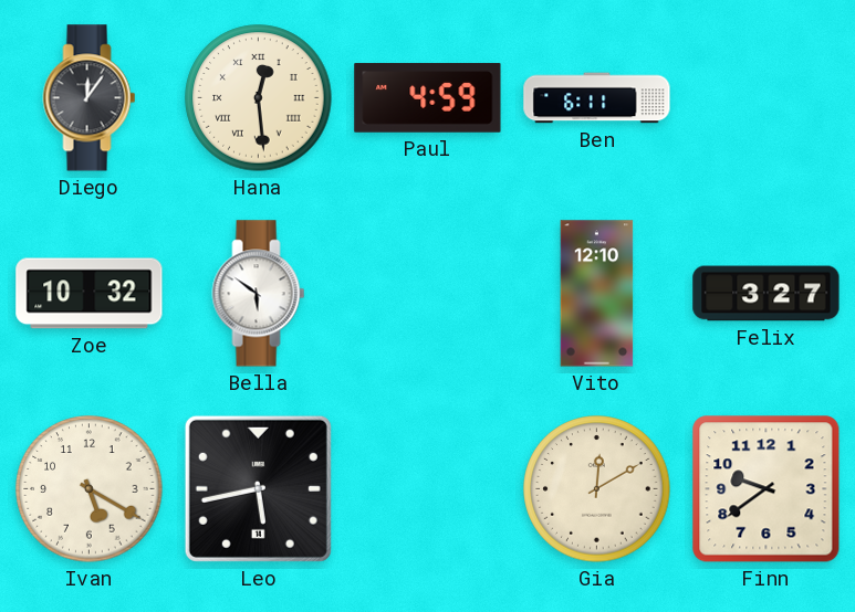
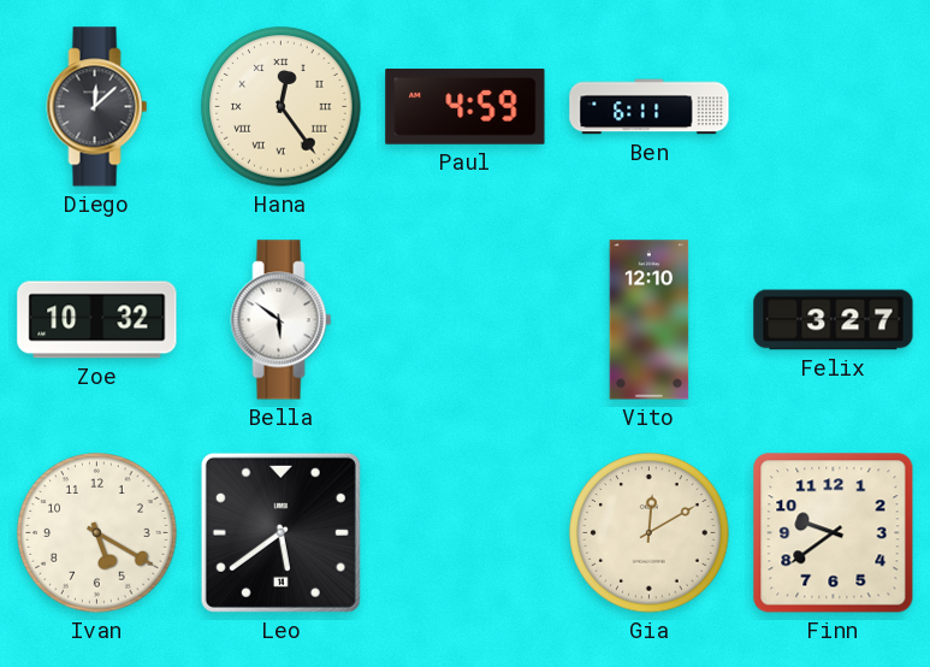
Diego: 12:06 -> 12:08 (97, 107)
Hana: 12:29 -> 12:24 (282, 107)
Leo: 5:43 -> 5:39 (280, 532)
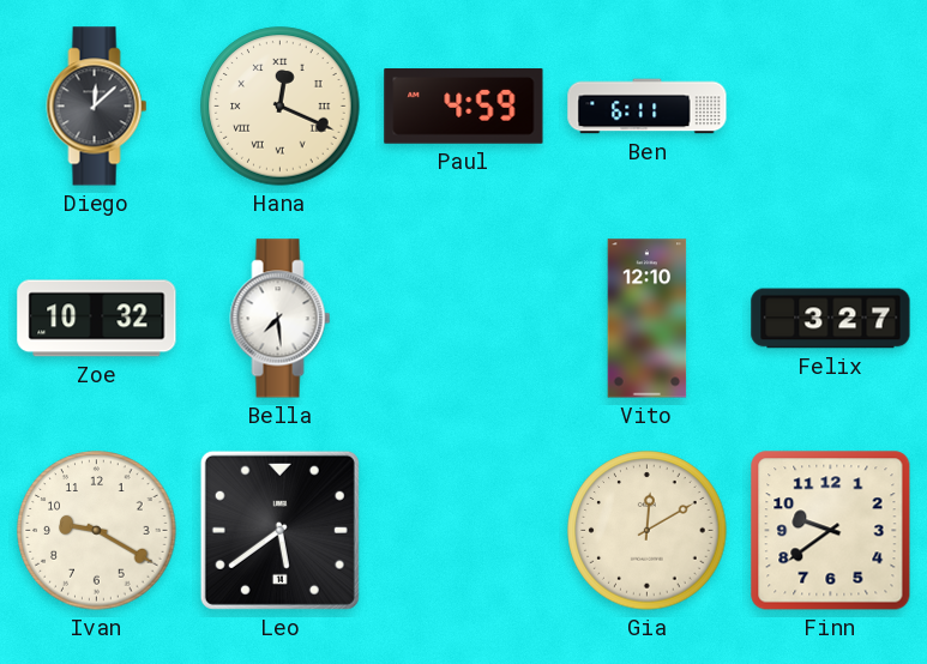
Hana: 12:24 -> 12:19 (281, 107)
Bella: 5:51 -> 7:29 (281, 319)
Ivan: 5:20 -> 9:20 (97, 531)
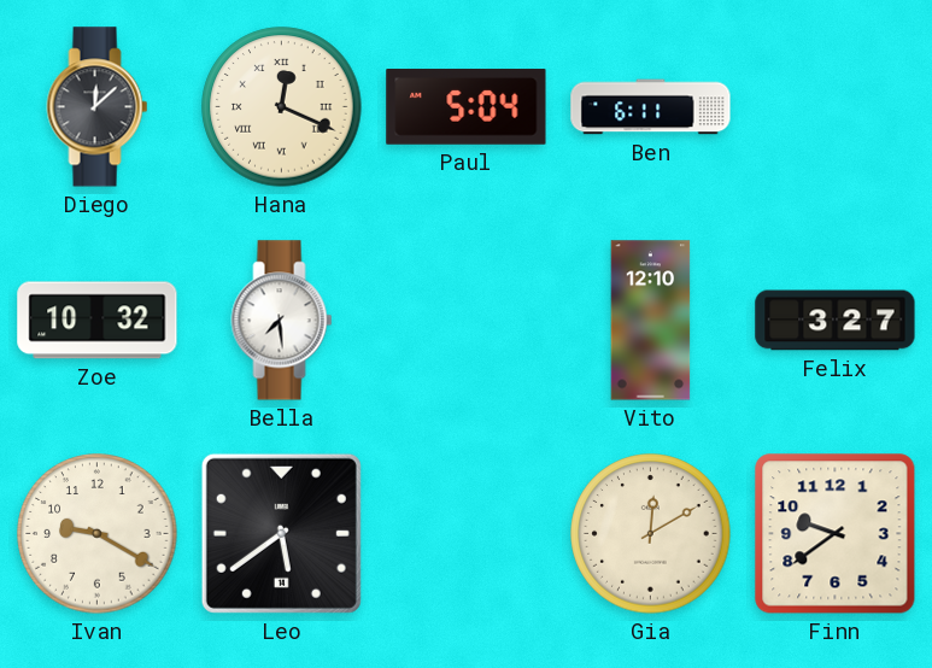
Paul: 4:59 -> 5:04 (467, 107)
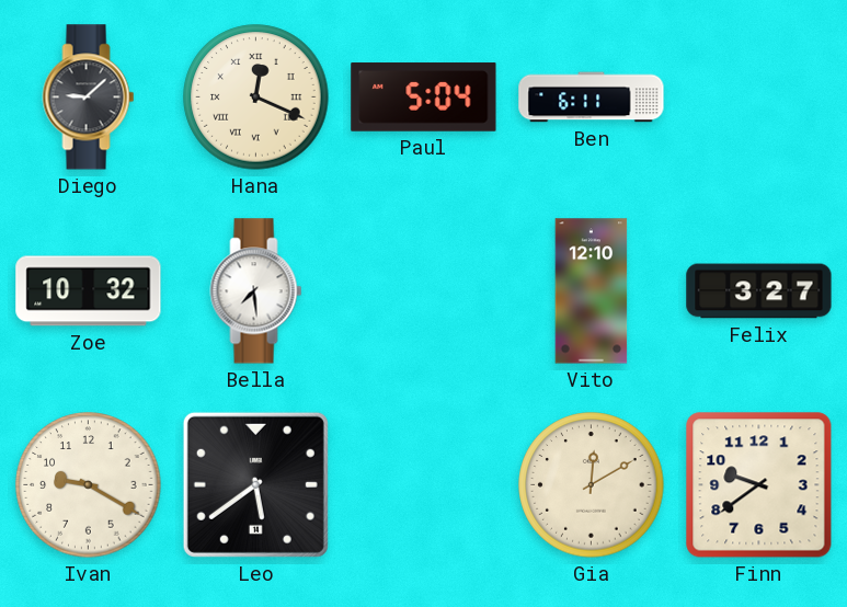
Diego: 12:08 -> 9:08 (89, 98)
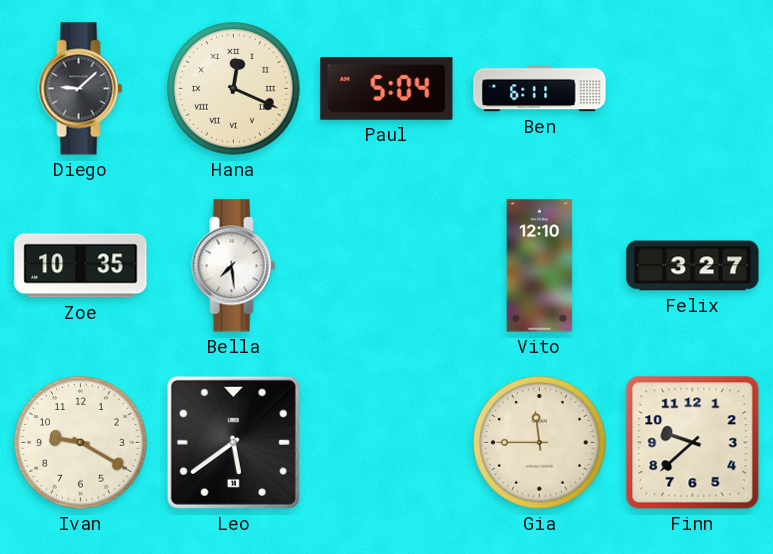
Zoe: 10:32 -> 10:35 (81, 266)
Gia: 12:10 -> 11:45 (540, 443)
Finn: 9:39 -> 9:38 (693, 443)
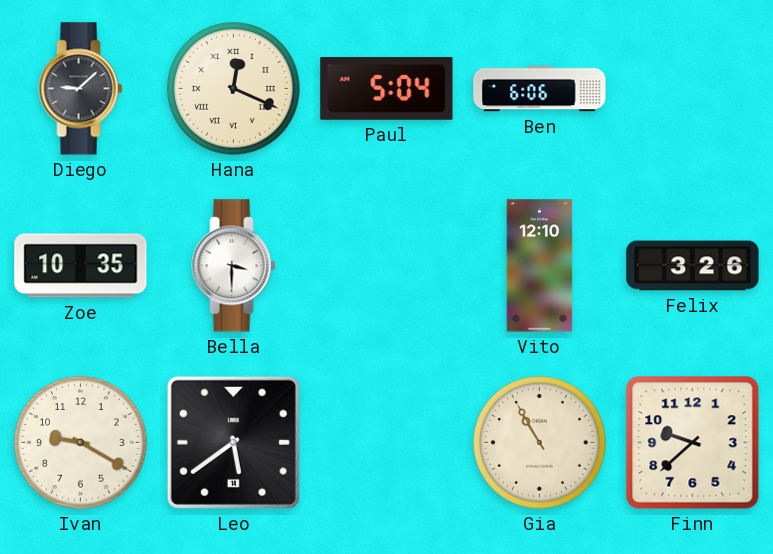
Ben: 6:11 -> 6:06 (540, 89)
Bella: 7:29 -> 3:30 (234, 266)
Felix: 3:27 -> 3:26 (693, 266)
Gia: 11:45 -> 10:55 (540, 443)
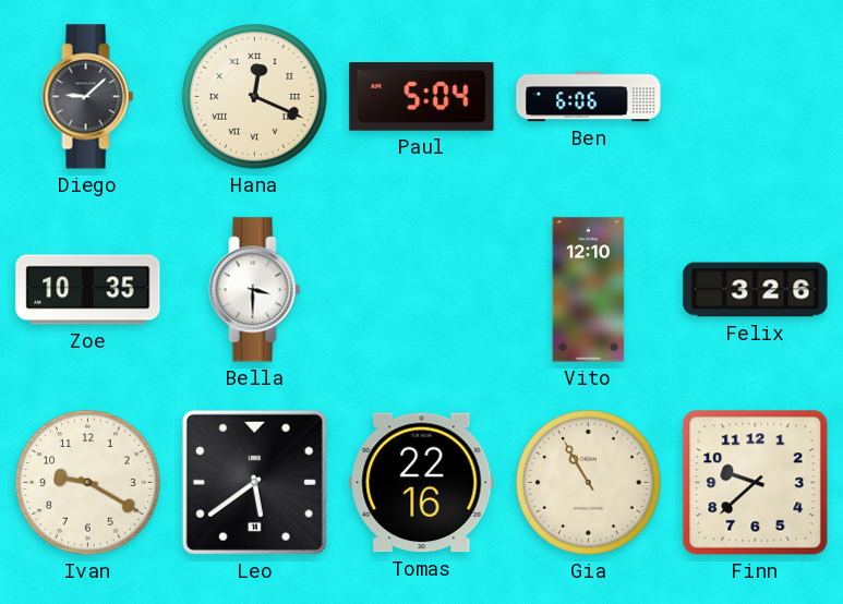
Tomas: none -> 22:16 (422, 483)
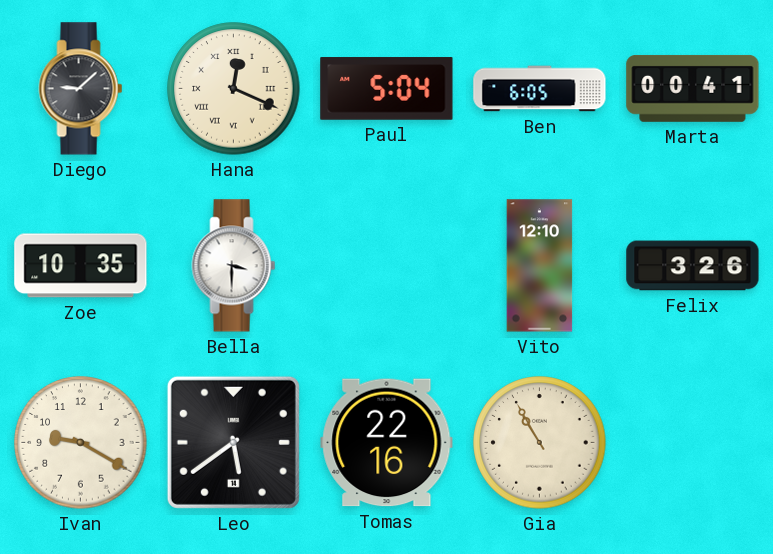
Ben: 6:06 -> 6:05 (540, 89)
Marta: none -> 00:41 (693, 88)
Finn: 9:38 -> none (756, 483)
